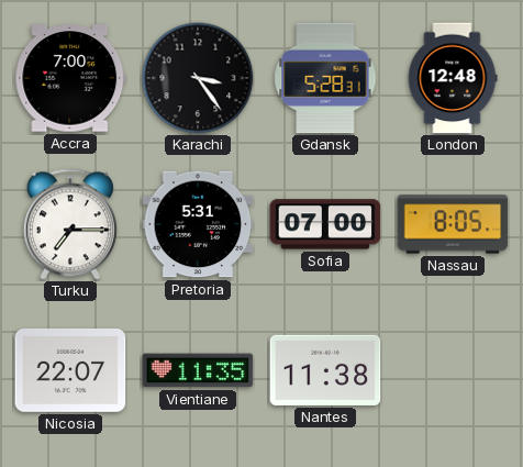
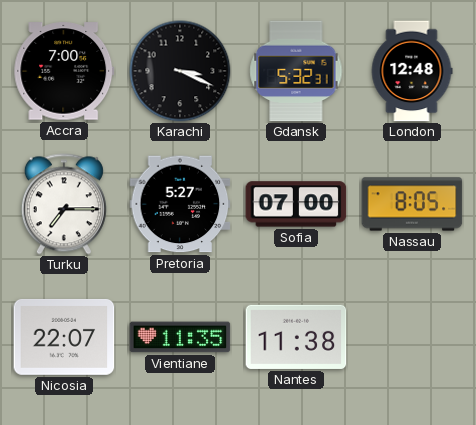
Karachi: 3:24 -> 3:19 (180, 71)
Gdansk: 5:28 -> 5:32 (296, 71)
Pretoria: 5:31 -> 5:27 (180, 204)
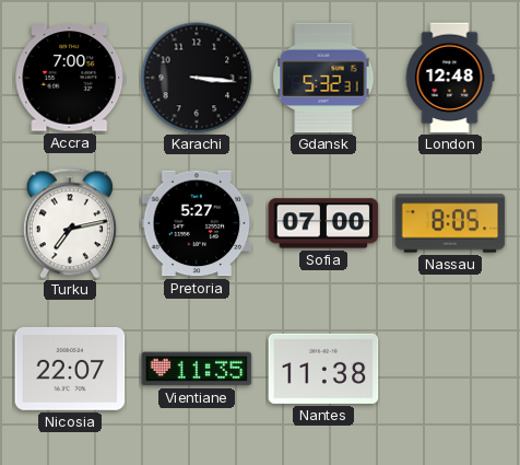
Karachi: 3:19 -> 3:16 (197, 78)
Turku: 7:15 -> 7:13 (70, 223)
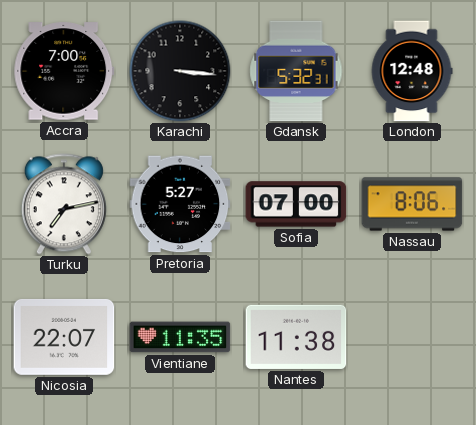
Nassau: 8:05 -> 8:06 (412, 204)
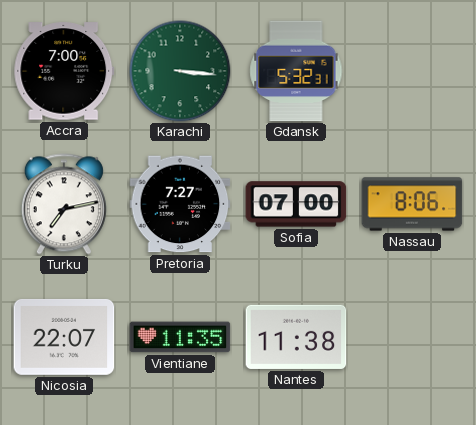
Karachi dial: black -> green (180, 71)
London: 12:48 -> none (412, 71)
Pretoria: 5:27 -> 7:27 (180, 204)
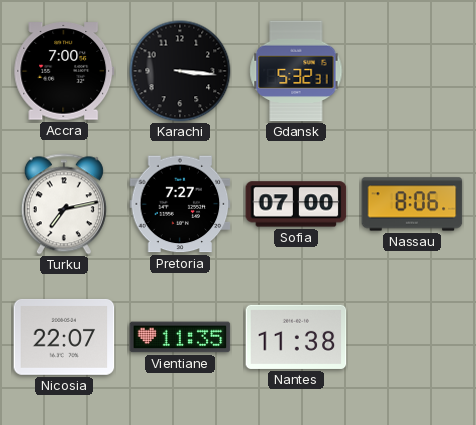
Karachi dial: green -> black (180, 71)
